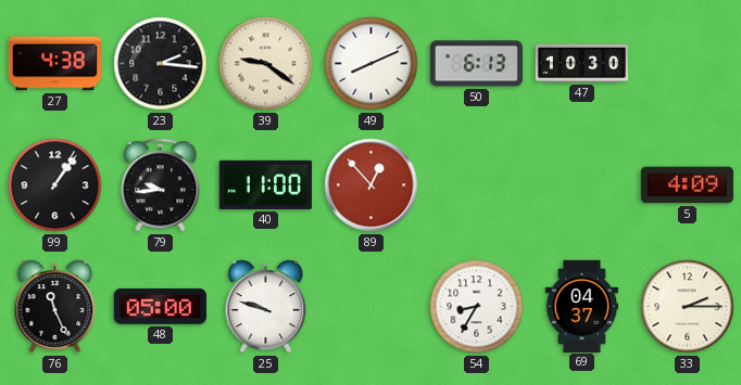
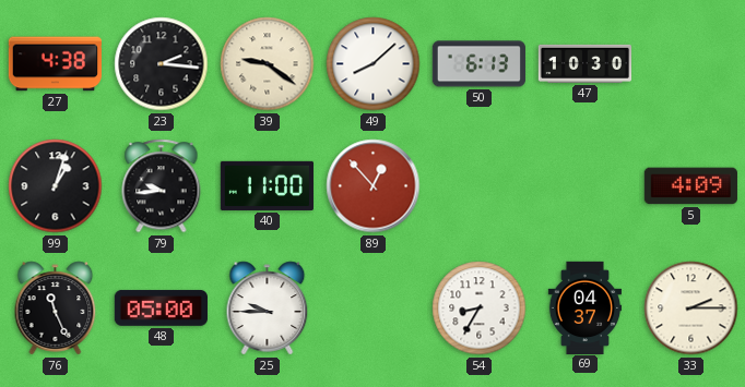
49: 8:11 -> 8:08 (374, 64)
99: 1:06 -> 1:03 (56, 186)
25: 9:48 -> 9:45 (268, 309)
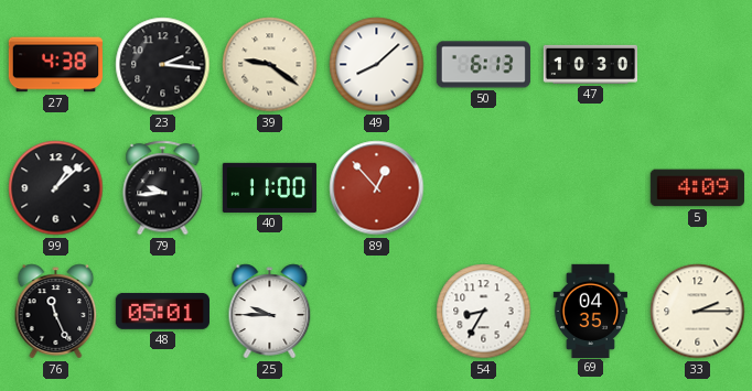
99: 1:03 -> 1:08 (56, 188)
48: 05:00 -> 05:01 (162, 311)
69: 04:37 -> 04:35 (590, 311)
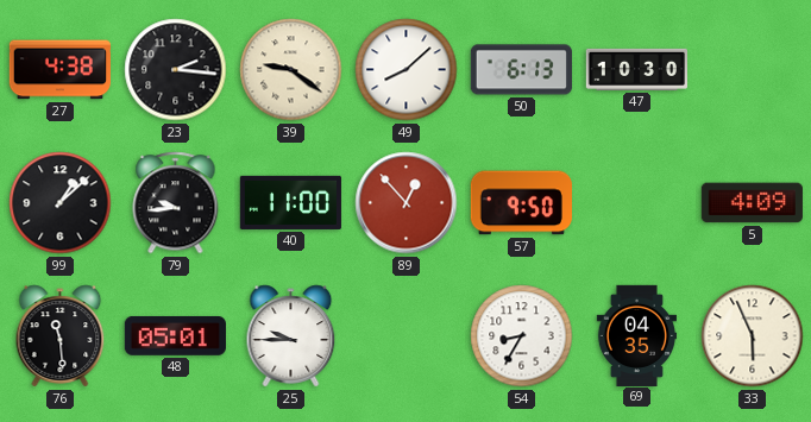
57: none -> 9:50 (521, 203)
76: 11:26 -> 11:29 (61, 336)
33: 2:15 -> 5:56 (753, 336)
